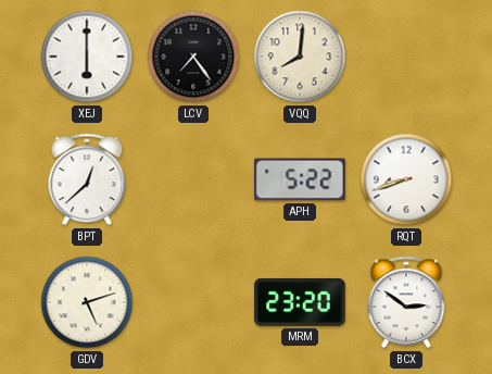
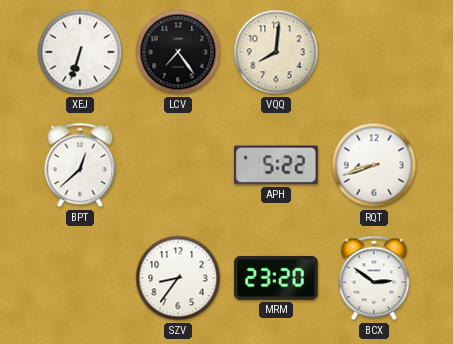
XEJ: 6:00 -> 6:33 (80, 52)
GDV: 5:12 -> none (87, 302)
SZV: none -> 8:36 (178, 278)
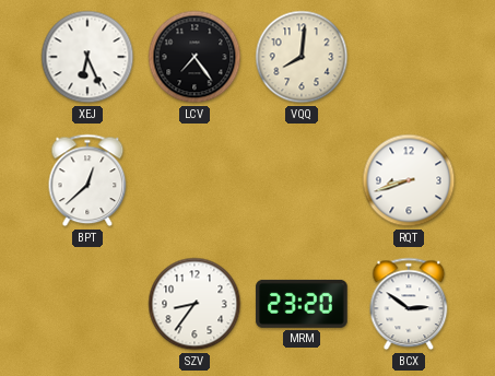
XEJ: 6:33 -> 6:26 (87, 57)
APH: 5:22 -> none (276, 165)
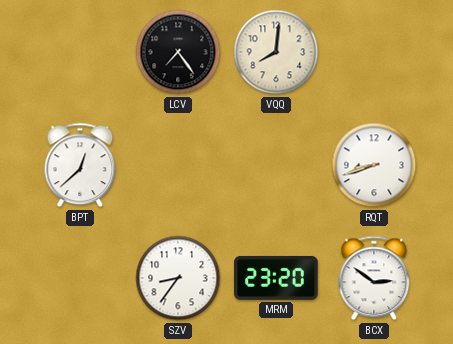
XEJ: 6:26 -> none (87, 57)
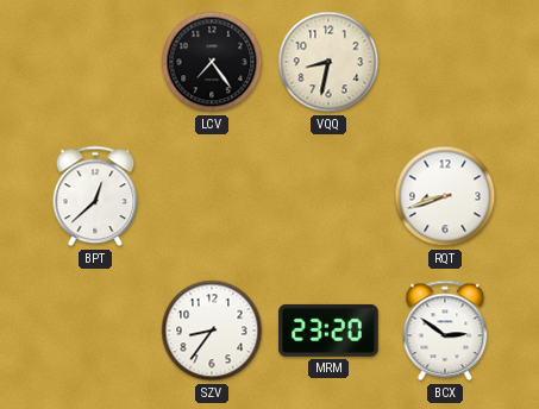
VQQ: 8:01 -> 8:32 (328, 62)
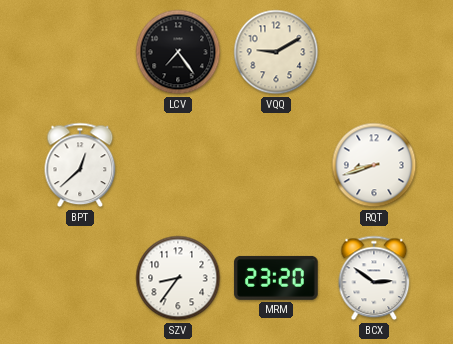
VQQ: 8:32 -> 9:10 (276, 52)
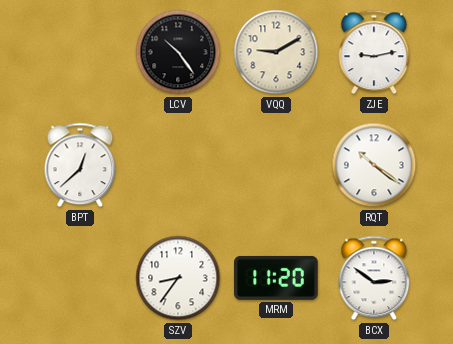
LCV: 7:24 -> 10:24 (178, 52)
ZJE: none -> 9:13 (374, 52)
RQT: 8:42 -> 10:21 (374, 165)
MRM: 23:20 -> 11:20 (276, 278)
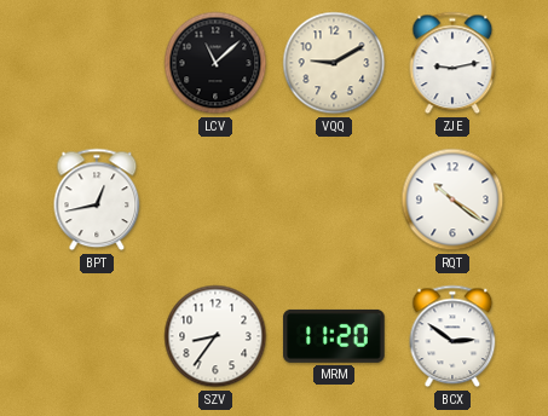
LCV: 10:24 -> 11:08 (215, 63)
BPT: 12:38 -> 12:43 (97, 200)
